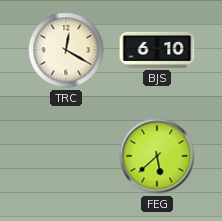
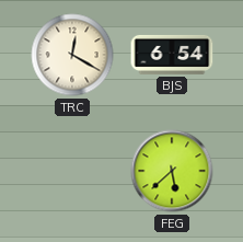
BJS: 6:10 -> 6:54 (172, 55)
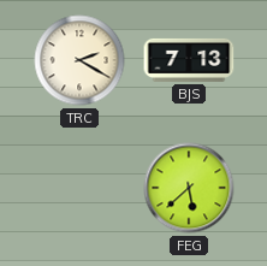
TRC: 12:20 -> 2:20 (79, 60)
BJS: 6:54 -> 7:13 (189, 60)
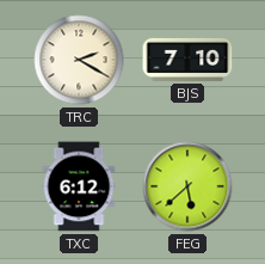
BJS: 7:13 -> 7:10 (187, 60)
TXC: none -> 6:12 (79, 186)
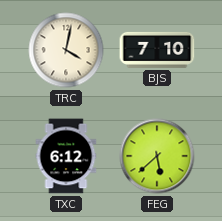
TRC: 2:20 -> 4:02 (66, 50)
